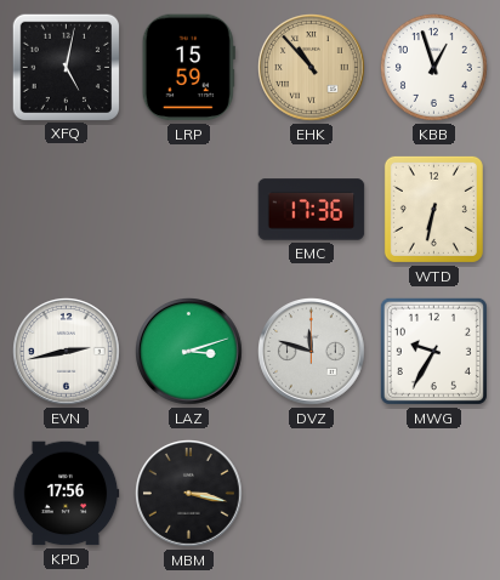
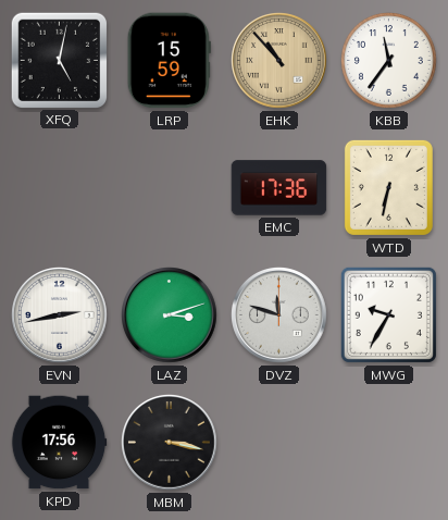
KBB: 12:57 -> 11:36 (389, 61)
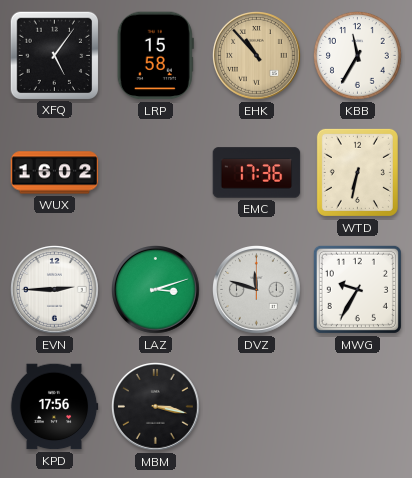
XFQ: 5:02 -> 5:06 (54, 55)
LRP: 15:59 -> 15:58 (155, 56)
KBB: 11:36 -> 11:35 (358, 56)
WUX: none -> 16:02 (55, 173)
EVN: 2:43 -> 2:45 (55, 290)
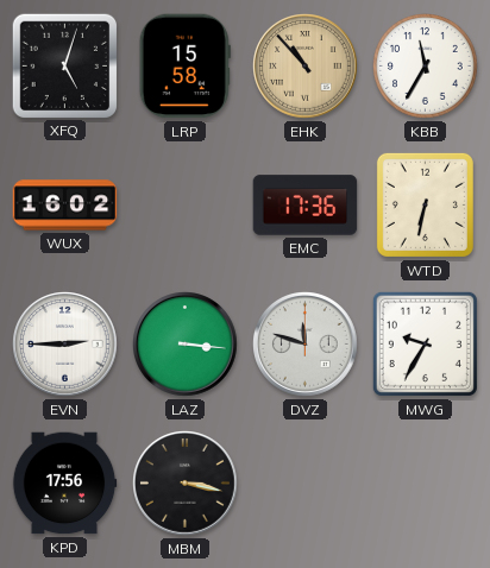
XFQ: 5:06 -> 5:03 (64, 65)
LAZ: 3:12 -> 3:16 (186, 345)
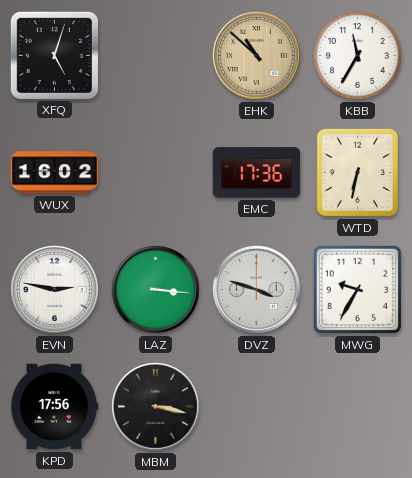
LRP: 15:58 -> none (184, 67)
EHK: 10:53 -> 10:52 (257, 56)
EVN: 2:45 -> 2:47 (55, 290)
DVZ: 11:48 -> 3:48 (257, 290)
